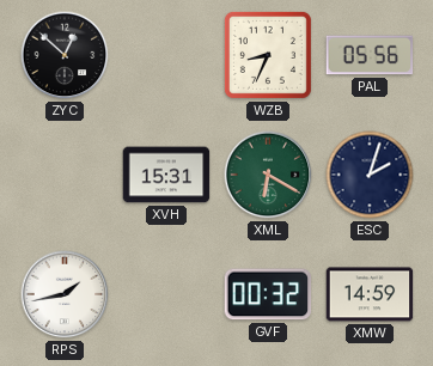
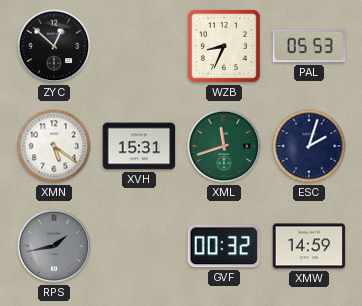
PAL: 05:56 -> 05:53 (309, 46)
XMN: none -> 5:21 (54, 146)
XML: 6:20 -> 11:42 (224, 146)
RPS dial: white -> grey (54, 246)
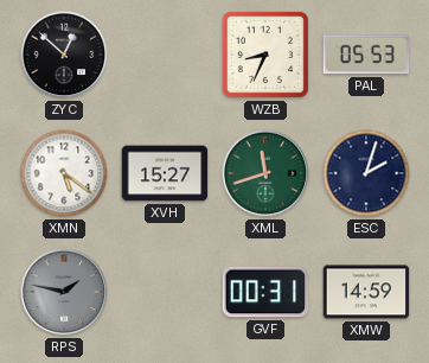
XVH: 15:31 -> 15:27 (165, 173)
RPS: 1:43 -> 1:47 (64, 292)
GVF: 00:32 -> 00:31 (265, 292)
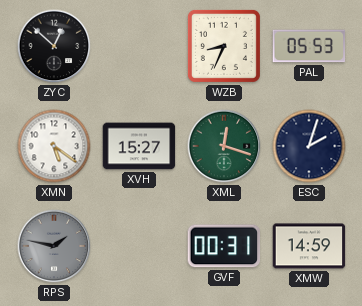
XML: 11:42 -> 12:18 (224, 146)
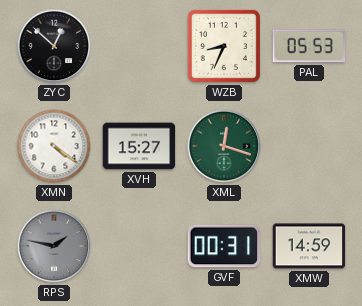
XMN: 5:21 -> 4:21 (54, 146)
ESC: 2:03 -> none (309, 146)
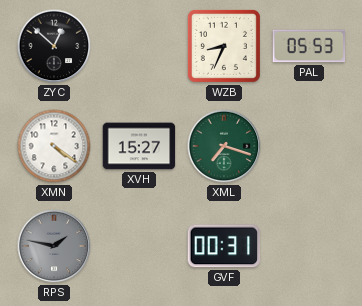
XML: 12:18 -> 7:18 (224, 146)
XMW: 14:59 -> none (309, 246)
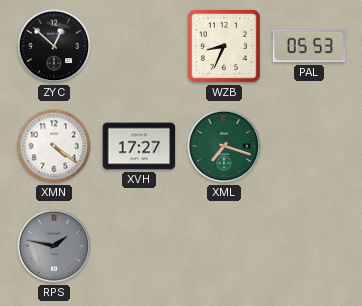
XVH: 15:27 -> 17:27 (139, 146)
GVF: 00:31 -> none (224, 246)
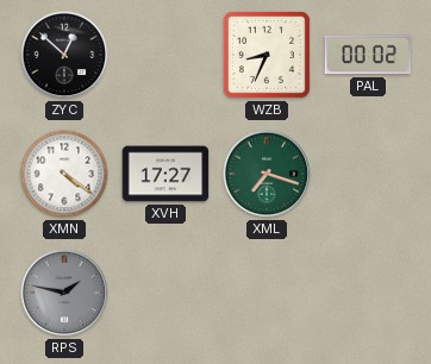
PAL: 05:53 -> 00:02 (368, 55)
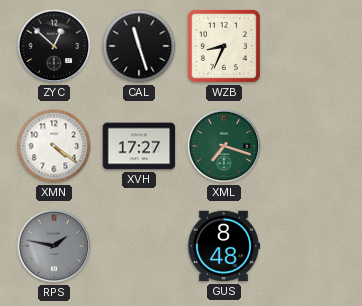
CAL: none -> 11:27 (139, 46)
PAL: 00:02 -> none (368, 55)
GUS: none -> 8:48 (224, 246)
